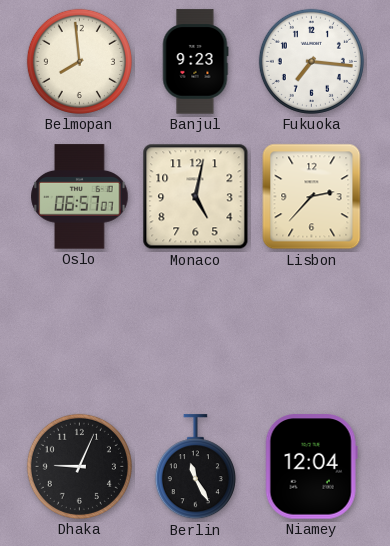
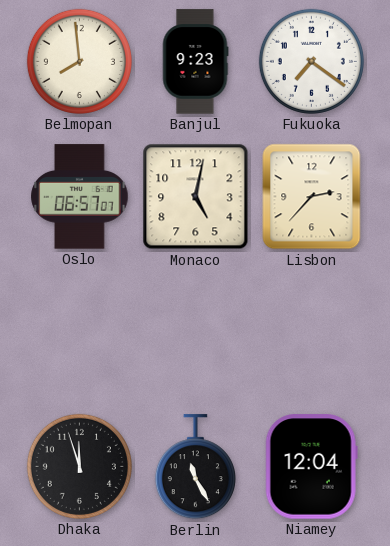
Fukuoka: 7:16 -> 7:21 (311, 61)
Dhaka: 9:04 -> 11:57 (79, 466)
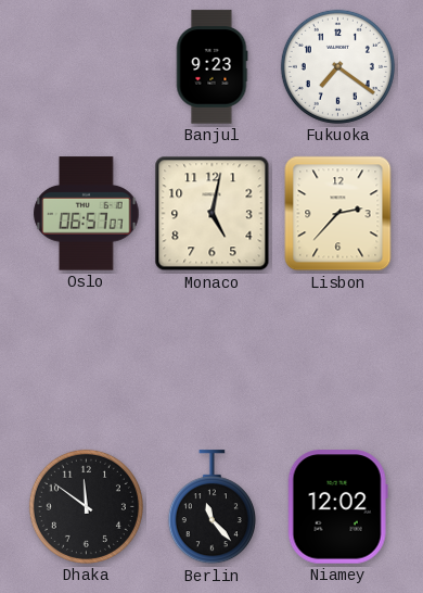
Belmopan: 7:59 -> none (79, 61)
Dhaka: 11:57 -> 11:51 (86, 506)
Berlin: 11:25 -> 11:23 (211, 507)
Niamey: 12:04 -> 12:02 (337, 507)
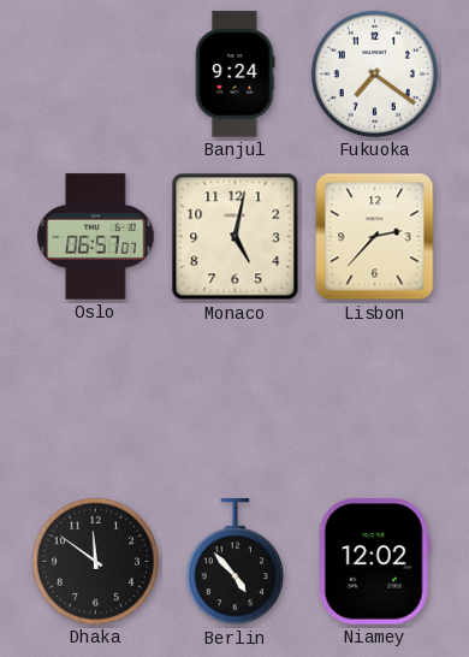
Banjul: 9:23 -> 9:24 (234, 75)
Berlin: 11:23 -> 4:53 (234, 562)
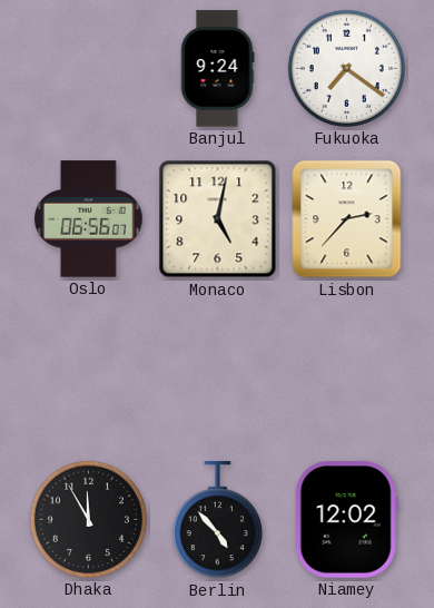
Oslo: 06:57 -> 06:56 (89, 219)
Dhaka: 11:51 -> 11:55 (88, 519)
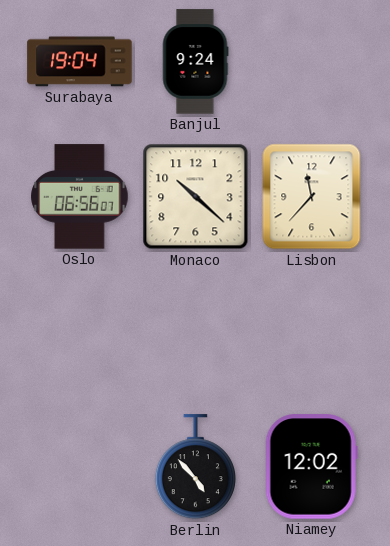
Surabaya: none -> 19:04 (80, 62)
Fukuoka: 7:21 -> none (346, 68)
Monaco: 5:02 -> 10:22 (196, 197)
Lisbon: 2:37 -> 11:37 (312, 197)
Dhaka: 11:55 -> none (88, 519)
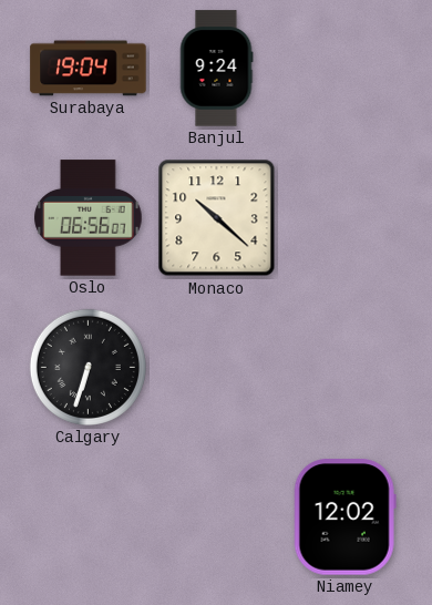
Lisbon: 11:37 -> none (312, 197)
Calgary: none -> 6:33 (88, 367)
Berlin: 4:53 -> none (195, 467)
